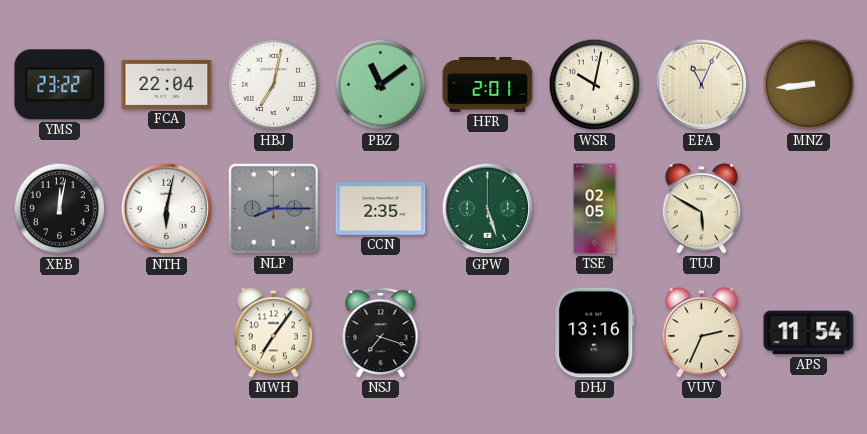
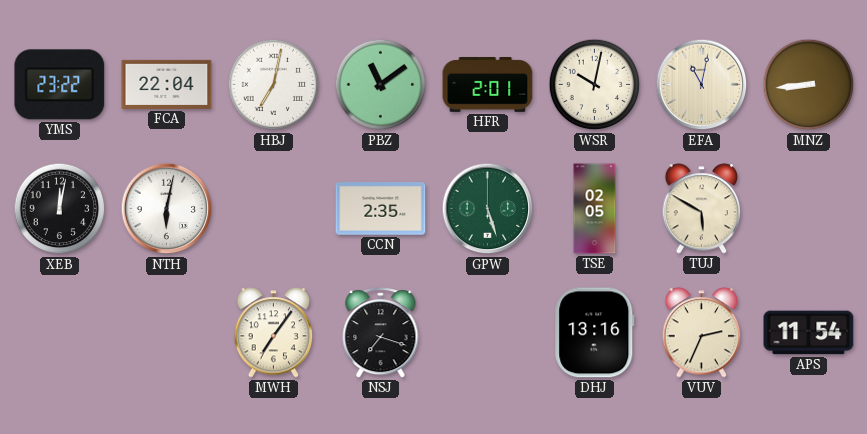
EFA: 11:04 -> 11:02 (702, 85)
NLP: 8:15 -> none (273, 208)
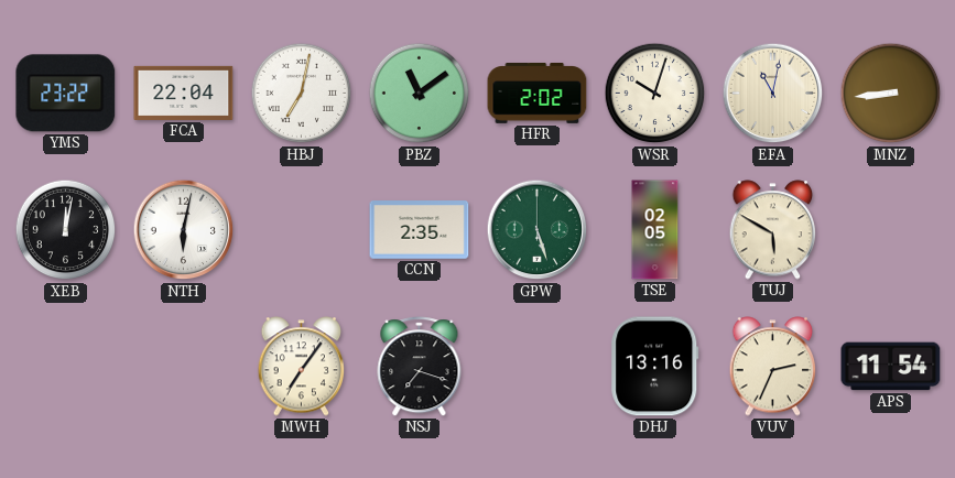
HFR: 2:01 -> 2:02 (538, 94)
WSR: 10:02 -> 10:03 (655, 94)
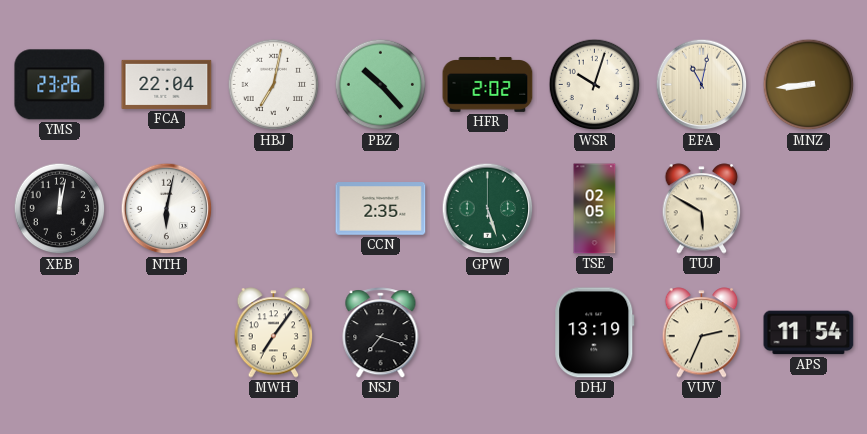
YMS: 23:22 -> 23:26 (60, 85)
PBZ: 11:09 -> 10:23 (381, 85)
DHJ: 13:16 -> 13:19 (595, 333)
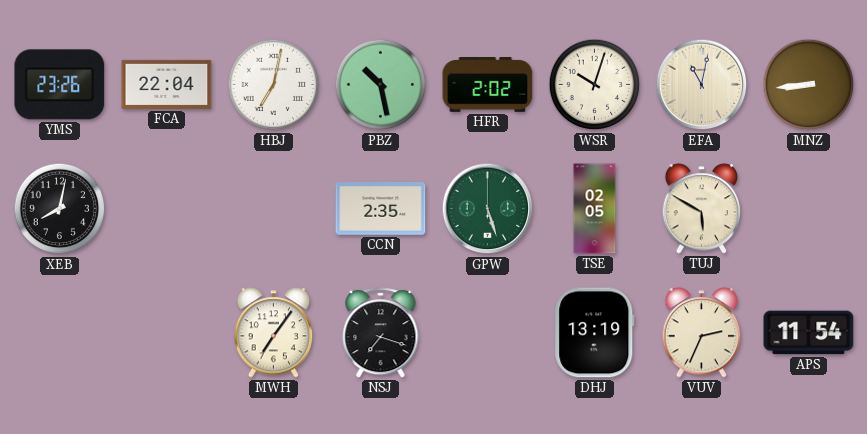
PBZ: 10:23 -> 10:28 (381, 85)
XEB: 12:02 -> 8:02 (60, 209)
NTH: 6:02 -> none (167, 209)
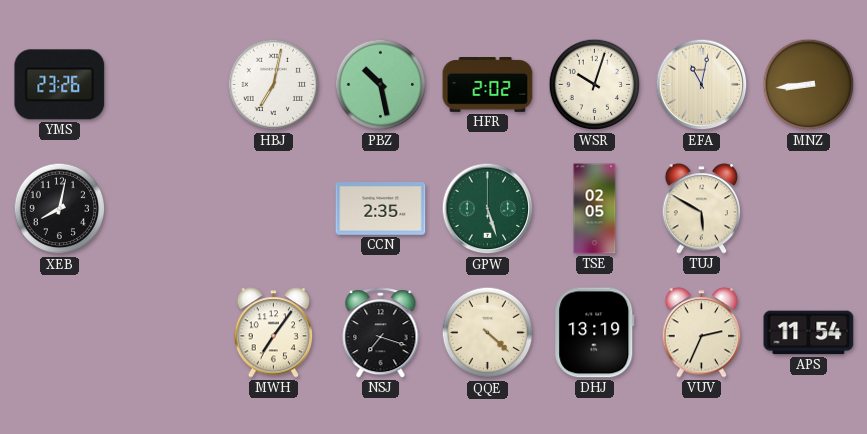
FCA: 22:04 -> none (167, 84)
QQE: none -> 4:22 (488, 333)
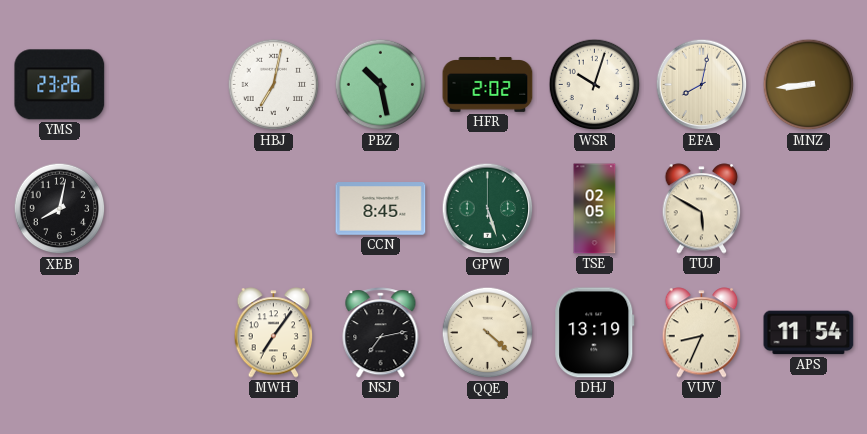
EFA: 11:02 -> 8:02 (702, 85)
CCN: 2:35 -> 8:45 (381, 209)
NSJ: 7:18 -> 7:13 (381, 333)
VUV: 2:34 -> 8:34 (702, 333)
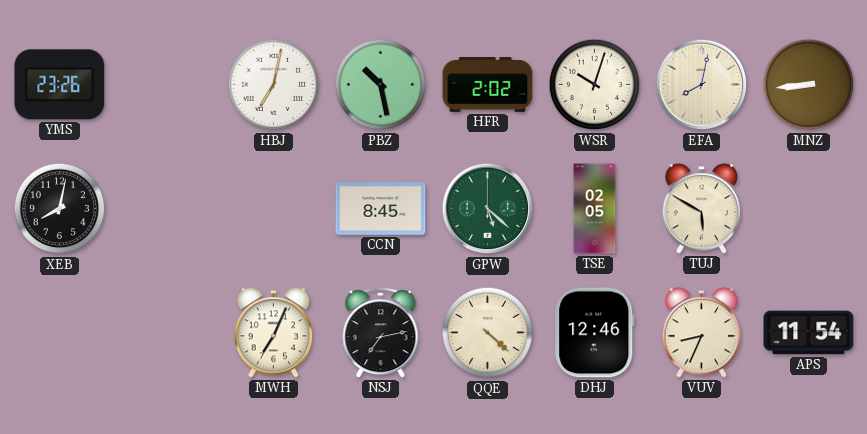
GPW: 5:27 -> 5:22 (488, 209)
MWH: 7:06 -> 7:04 (274, 333)
DHJ: 13:19 -> 12:46 (595, 333)
